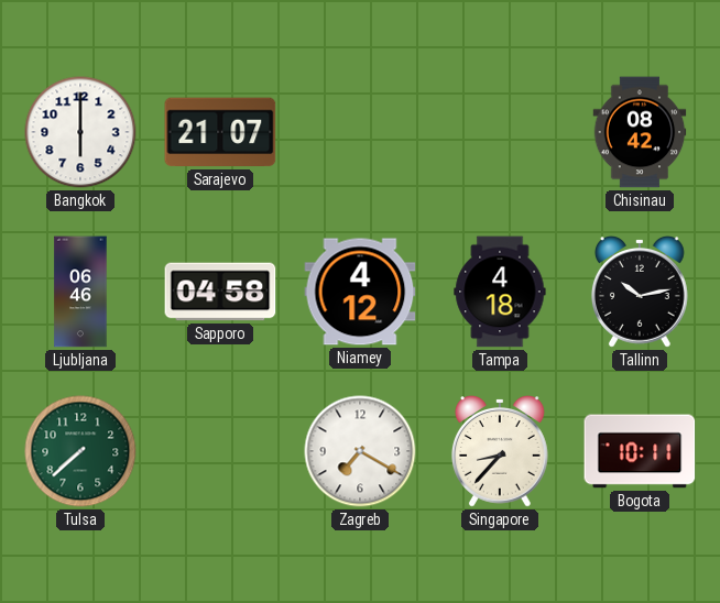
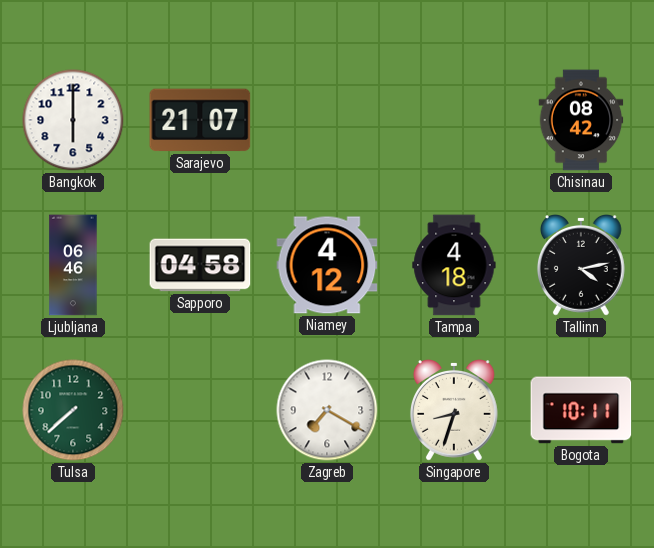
Tallinn: 10:13 -> 4:13 (581, 266)
Singapore: 8:37 -> 8:33 (454, 411)
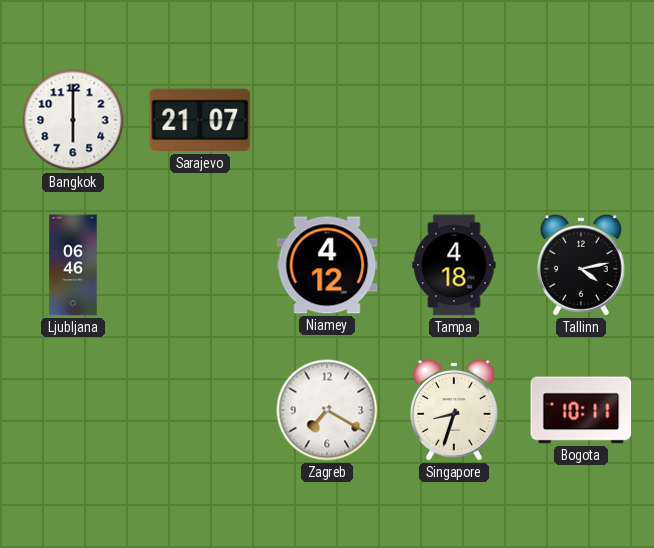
Chisinau: 08:42 -> none (581, 120)
Sapporo: 04:58 -> none (200, 265)
Tulsa: 7:38 -> none (73, 410)
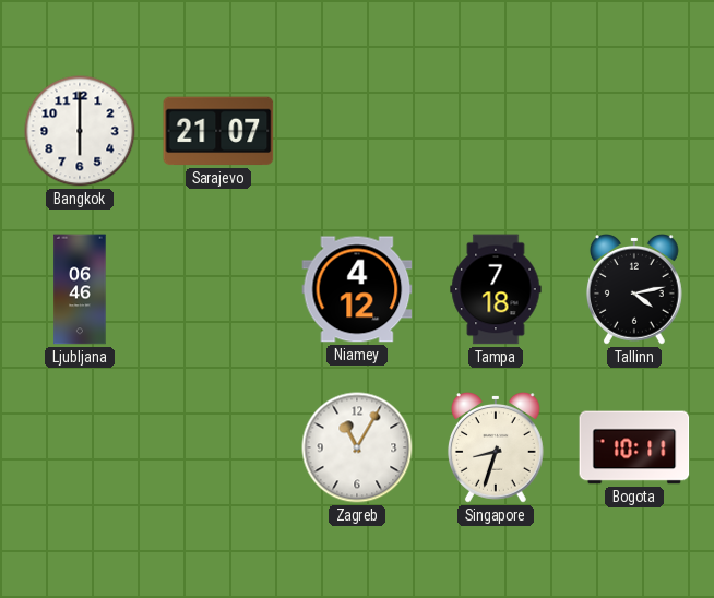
Tampa: 4:18 -> 7:18 (496, 289)
Zagreb: 7:20 -> 11:05 (357, 447)
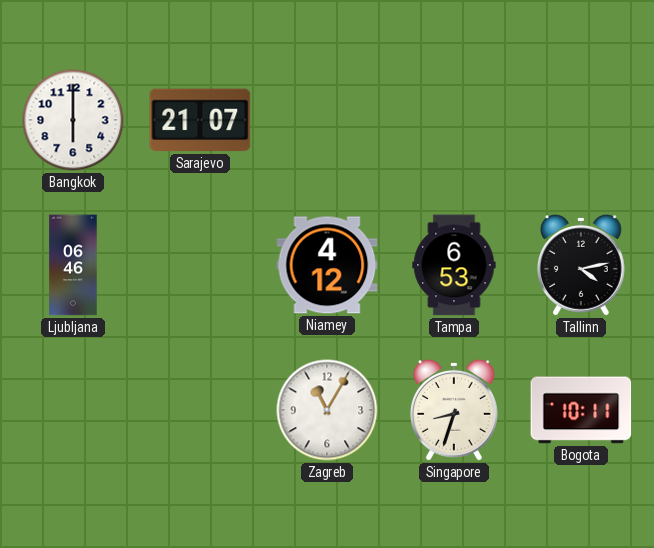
Tampa: 7:18 -> 6:53 (454, 265)
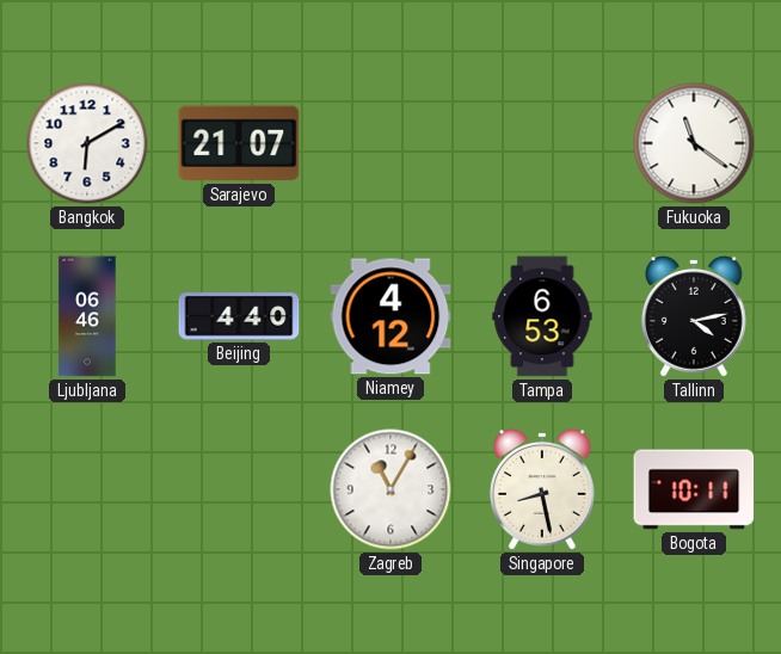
Bangkok: 6:00 -> 6:10 (87, 143)
Fukuoka: none -> 11:21 (694, 143)
Beijing: none -> 4:40 (239, 317)
Singapore: 8:33 -> 8:28 (542, 490)
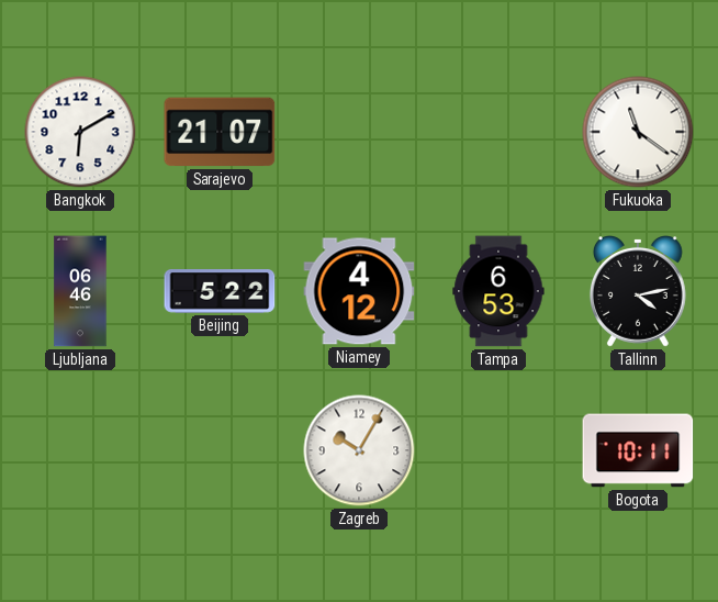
Beijing: 4:40 -> 5:22 (220, 292)
Zagreb: 11:05 -> 10:05 (359, 450)
Singapore: 8:28 -> none (542, 490)
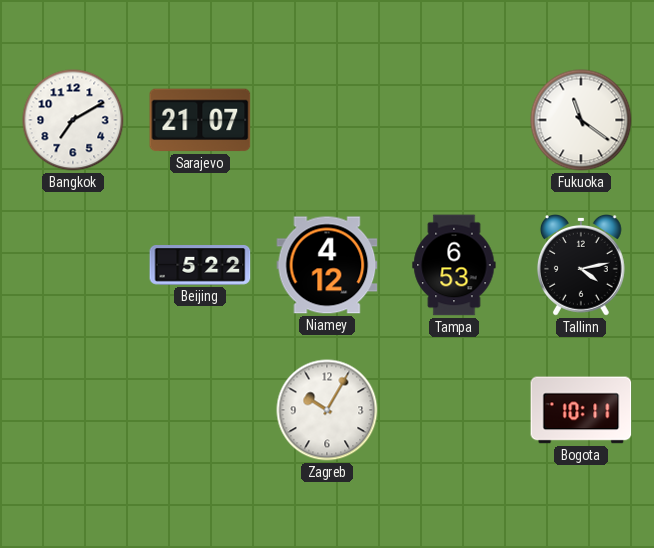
Bangkok: 6:10 -> 7:10 (73, 120)
Ljubljana: 06:46 -> none (80, 291)
